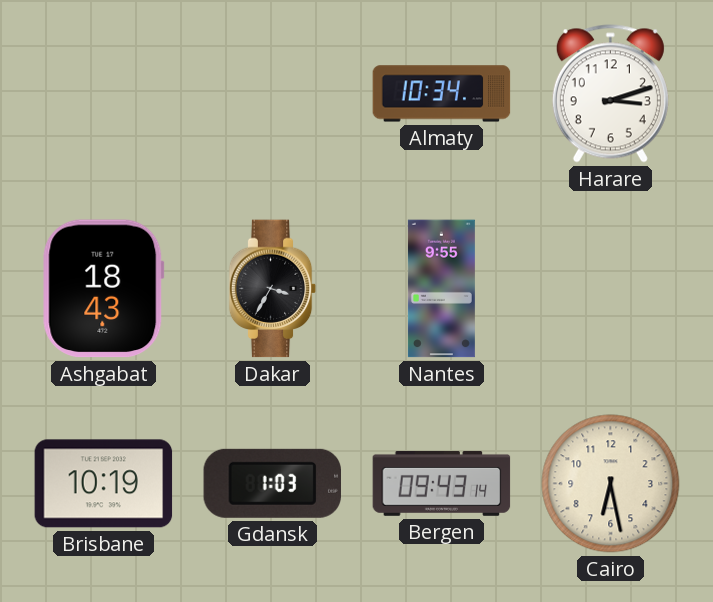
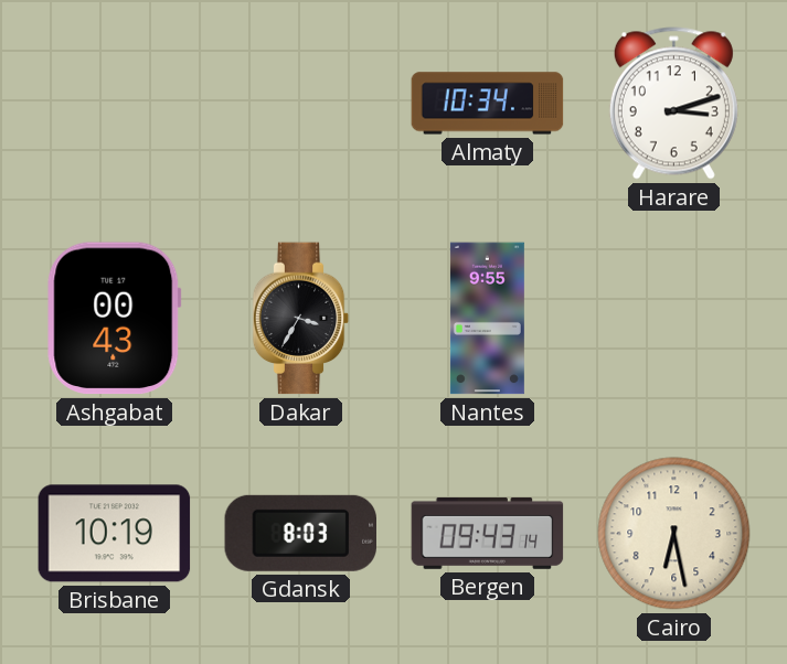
Ashgabat: 18:43 -> 00:43 (115, 319)
Gdansk: 1:03 -> 8:03 (300, 533)
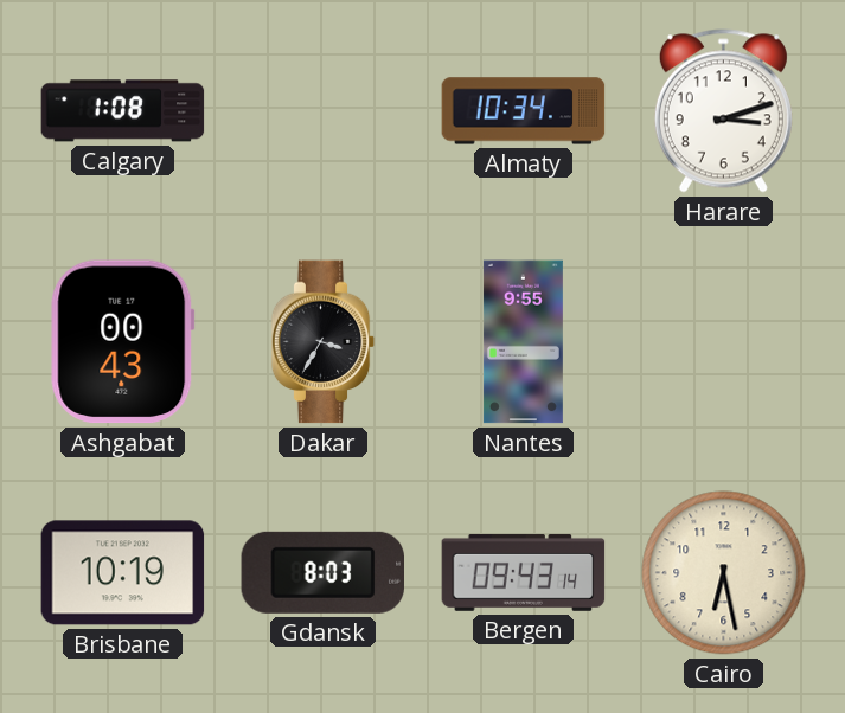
Calgary: none -> 1:08 (123, 111)
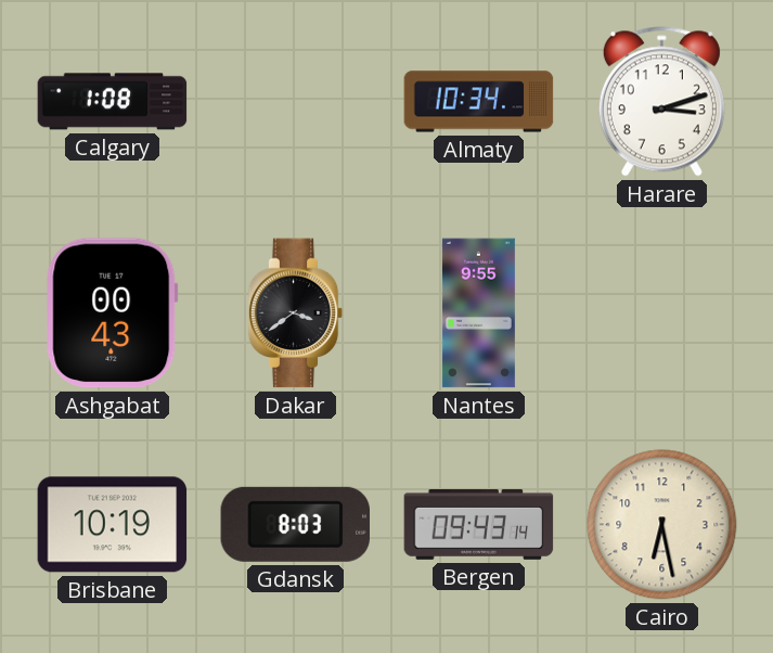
Dakar: 3:35 -> 3:39 (296, 313)
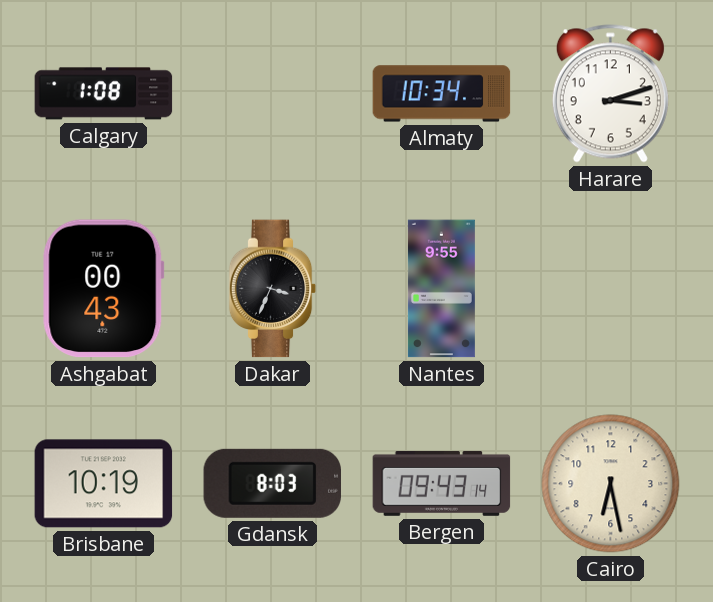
Dakar: 3:39 -> 3:34 (273, 289)
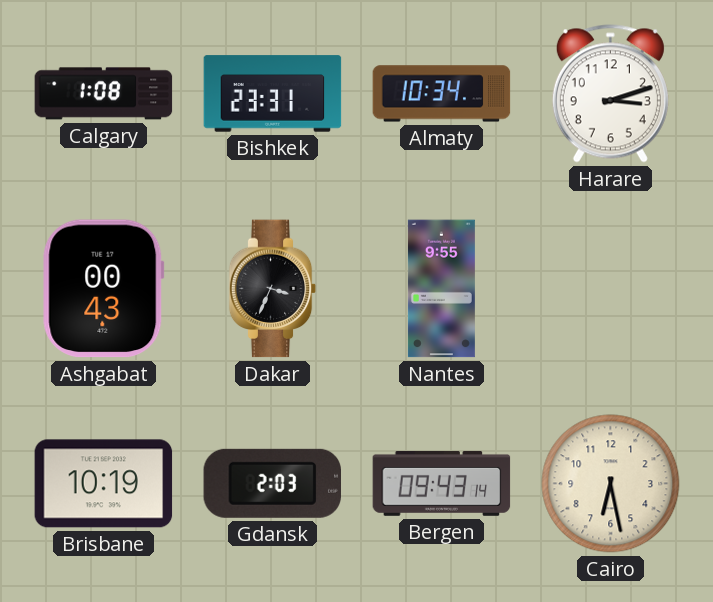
Bishkek: none -> 23:31 (273, 94)
Gdansk: 8:03 -> 2:03 (272, 483)
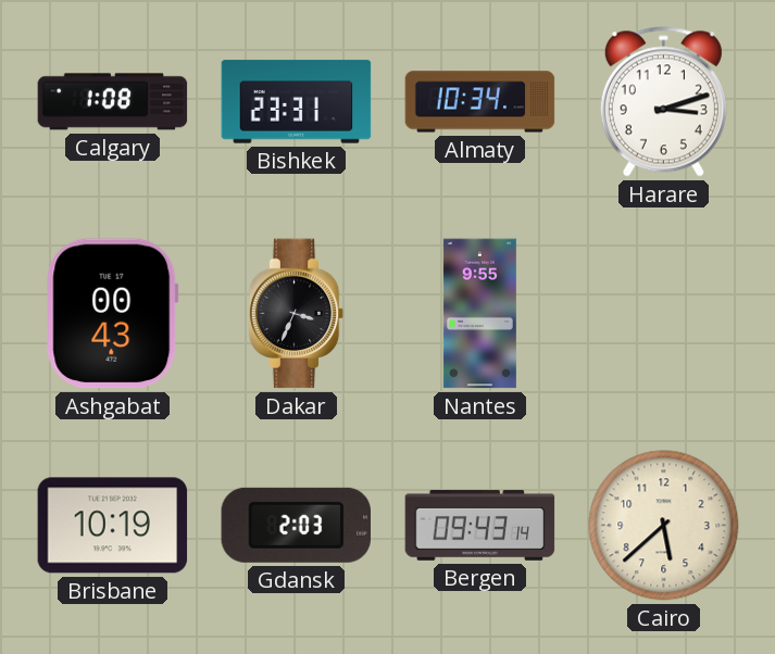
Cairo: 6:28 -> 5:38 (664, 526)
